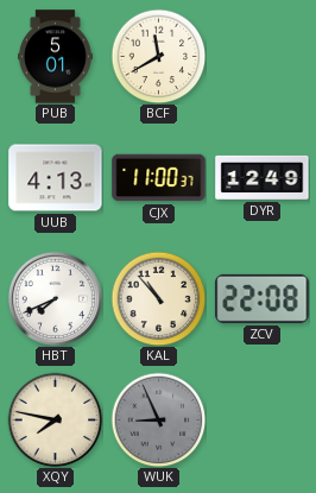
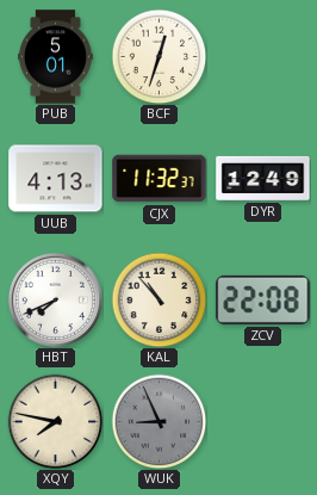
BCF: 11:40 -> 12:33 (158, 56)
CJX: 11:00 -> 11:32 (160, 179)
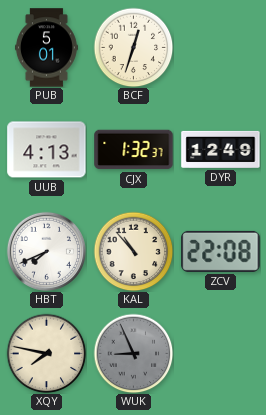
CJX: 11:32 -> 1:32 (134, 150)
